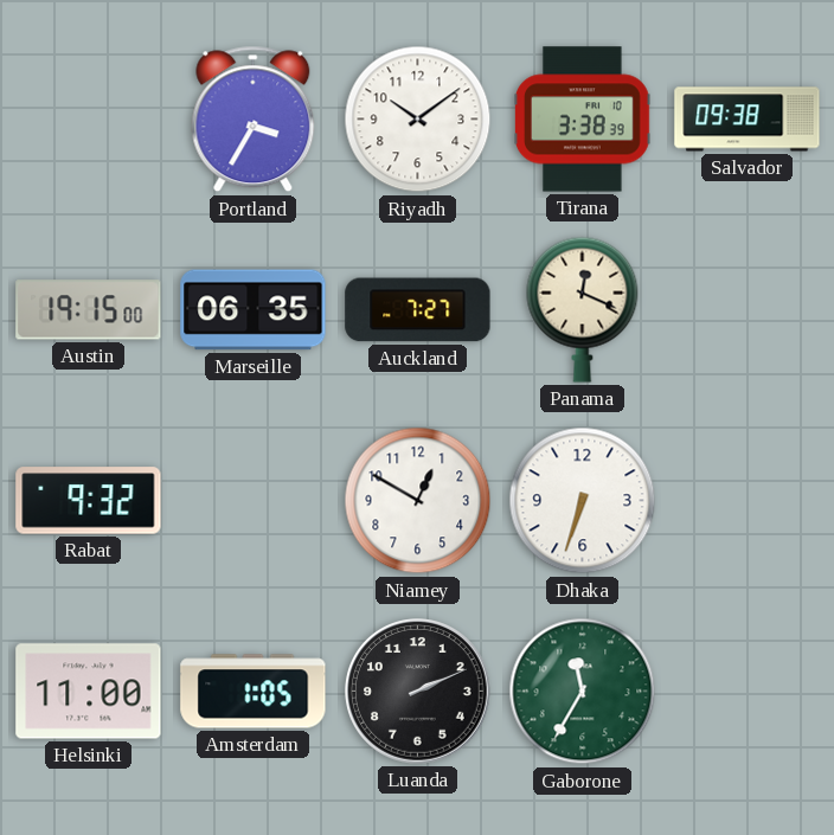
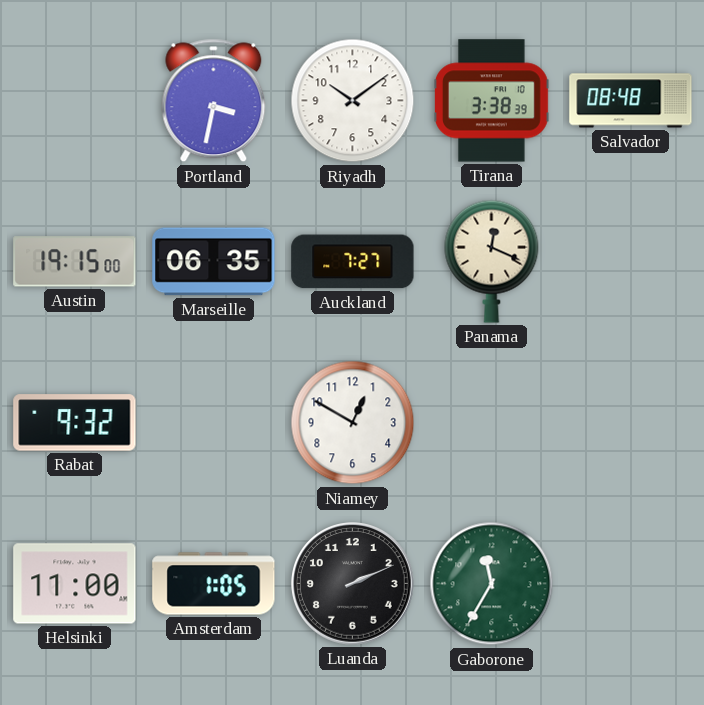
Portland: 3:35 -> 3:32 (214, 101)
Salvador: 09:38 -> 08:48 (631, 101)
Dhaka: 6:33 -> none (583, 501)
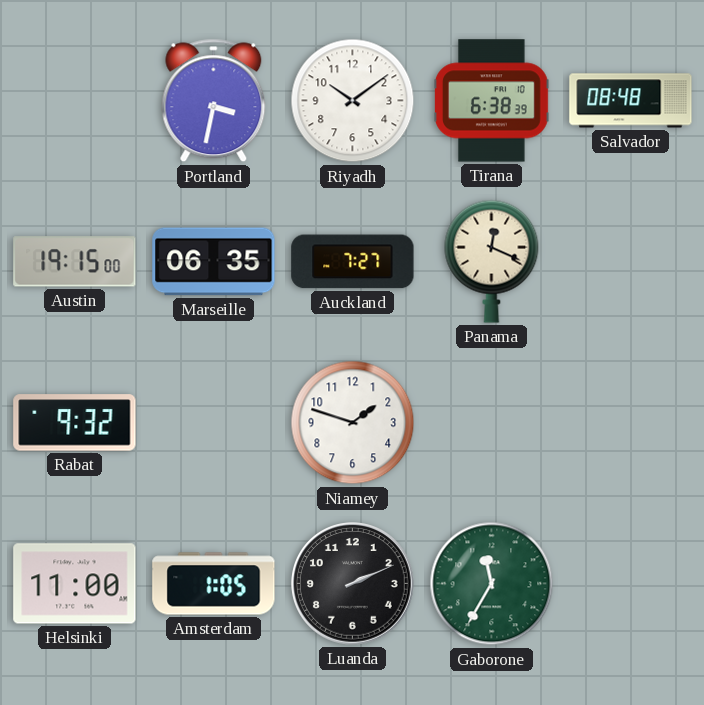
Tirana: 3:38 -> 6:38 (492, 101)
Niamey: 12:50 -> 1:48 (353, 423)
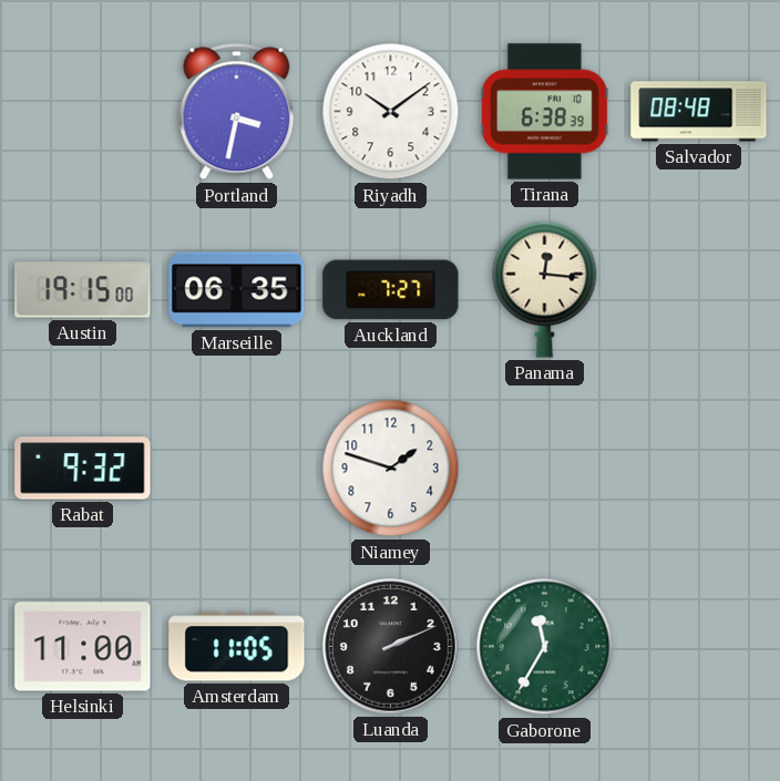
Panama: 12:19 -> 12:16 (545, 289)
Amsterdam: 1:05 -> 11:05 (237, 647)
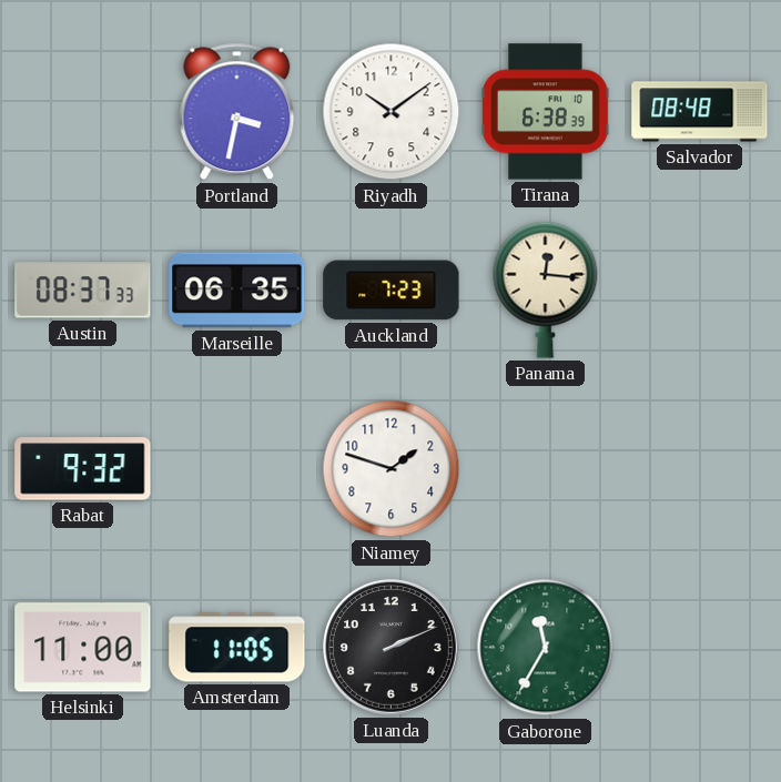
Austin: 19:15 -> 08:37 (83, 291)
Auckland: 7:27 -> 7:23 (392, 291)
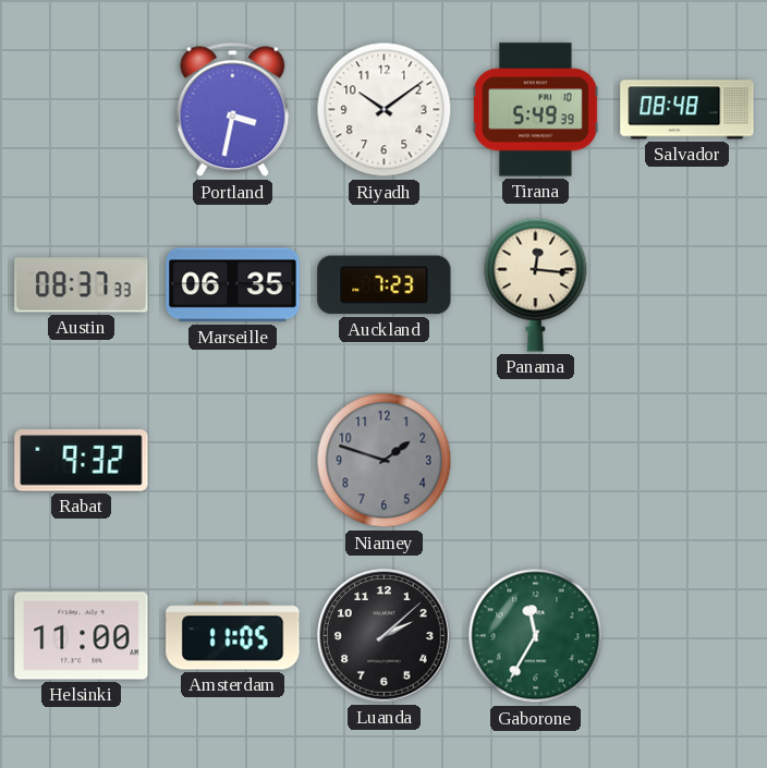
Tirana: 6:38 -> 5:49 (536, 110)
Niamey dial: white -> grey (385, 461)
Luanda: 2:11 -> 2:08 (385, 636)
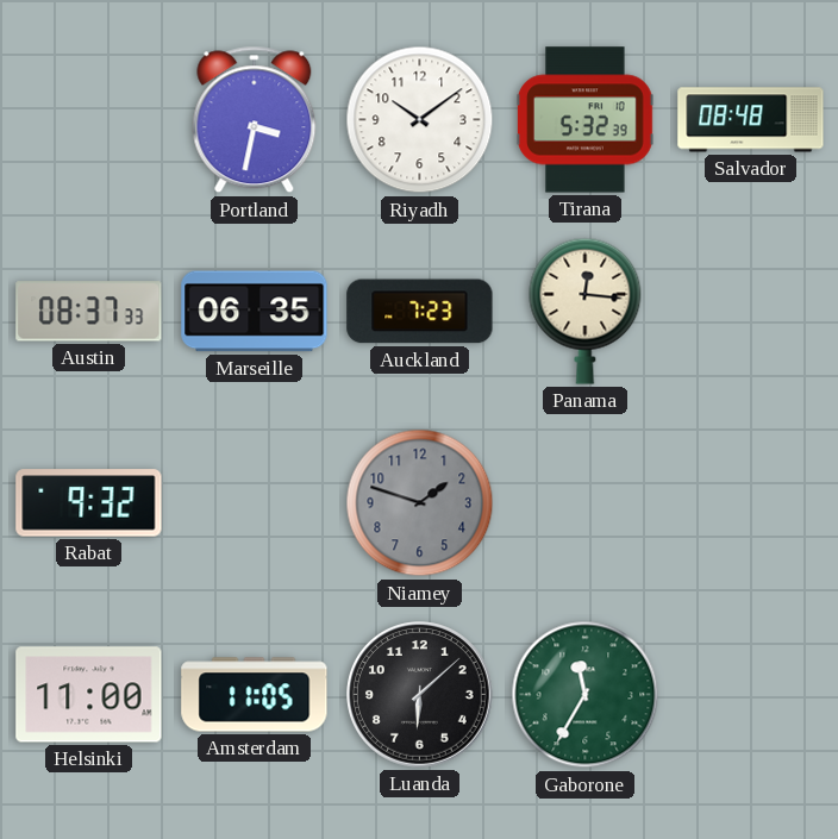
Tirana: 5:49 -> 5:32 (586, 120)
Luanda: 2:08 -> 6:08 (420, 695)
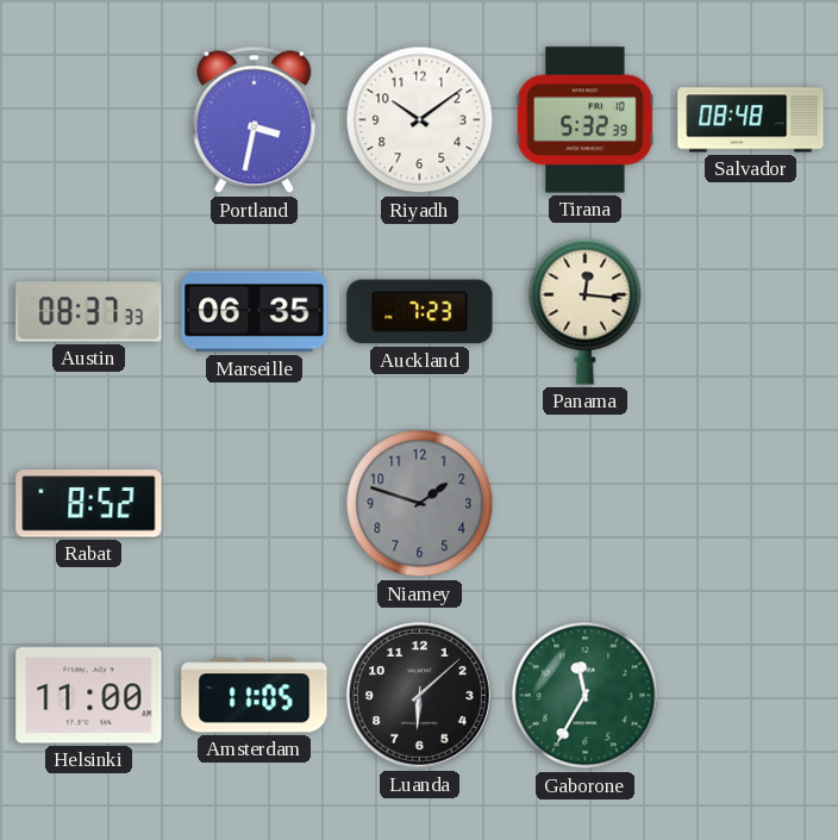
Rabat: 9:32 -> 8:52 (89, 504)
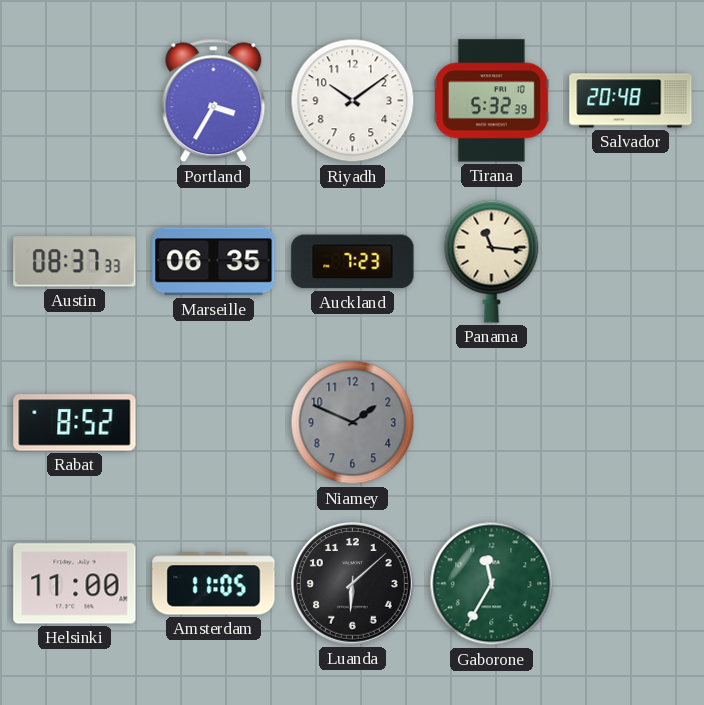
Portland: 3:32 -> 3:35 (214, 101)
Salvador: 08:48 -> 20:48 (631, 101)
Panama: 12:16 -> 11:16 (492, 261)
Niamey: 1:48 -> 1:49 (353, 423)
